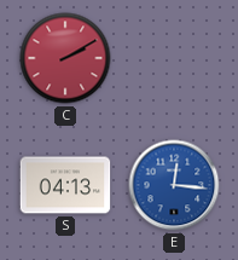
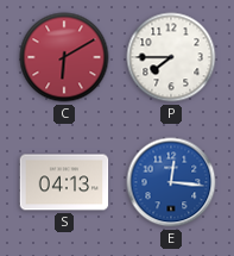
C: 2:10 -> 6:10 (64, 57)
P: none -> 7:45 (171, 57)
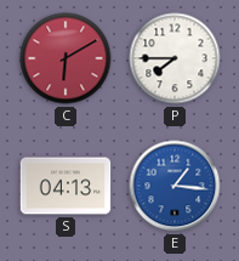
E: 12:16 -> 1:16 (175, 186)
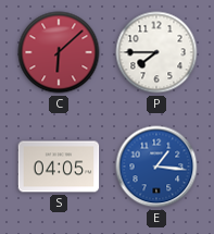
C: 6:10 -> 6:08 (59, 52)
S: 04:13 -> 04:05 (59, 167)
